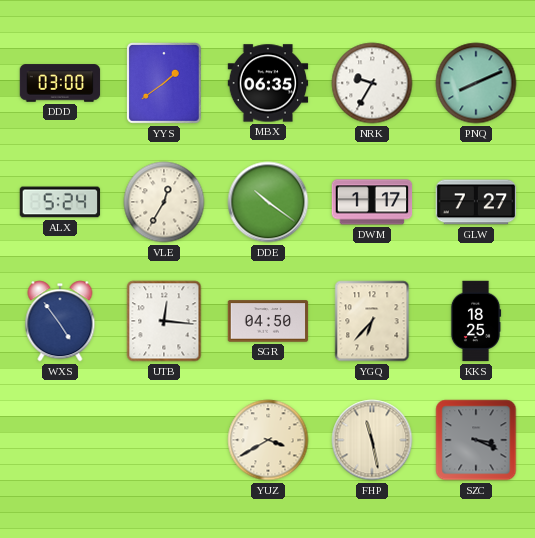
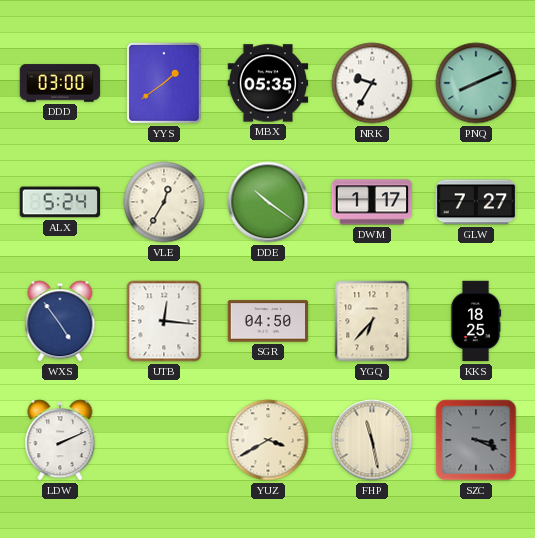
MBX: 06:35 -> 05:35 (268, 83)
LDW: none -> 2:11 (60, 440)
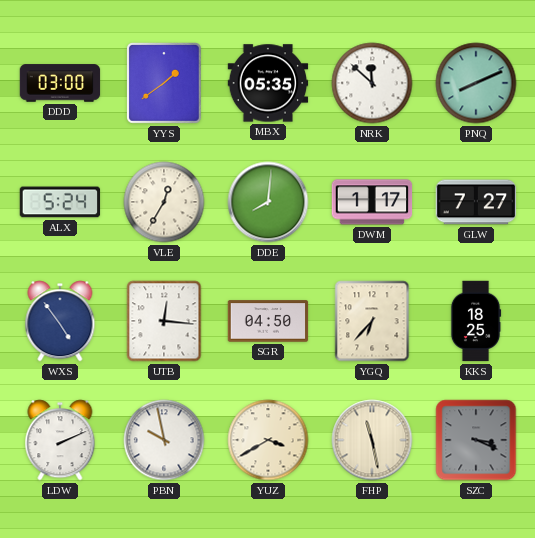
NRK: 9:35 -> 11:52 (372, 83)
DDE: 10:21 -> 8:01 (268, 202)
PBN: none -> 9:58 (164, 440)
